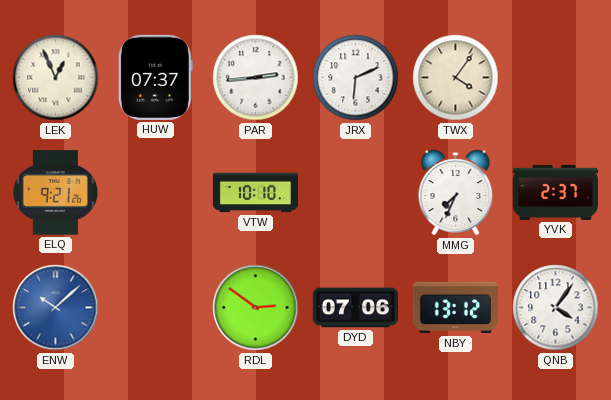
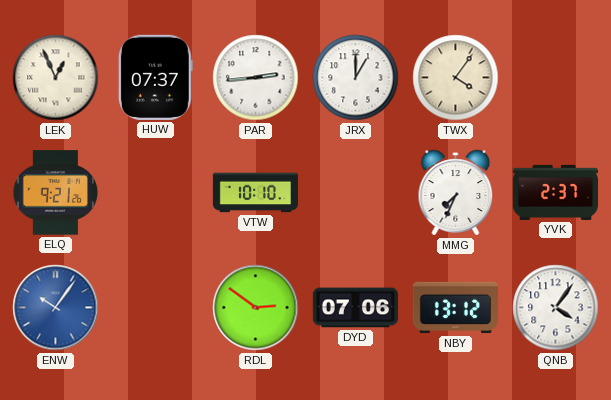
JRX: 6:11 -> 1:00 (356, 78)
ENW: 10:08 -> 10:06 (56, 308)
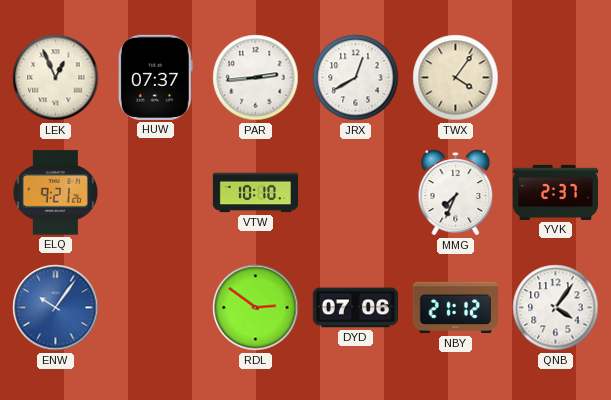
JRX: 1:00 -> 12:40 (356, 78)
NBY: 13:12 -> 21:12 (455, 308)
